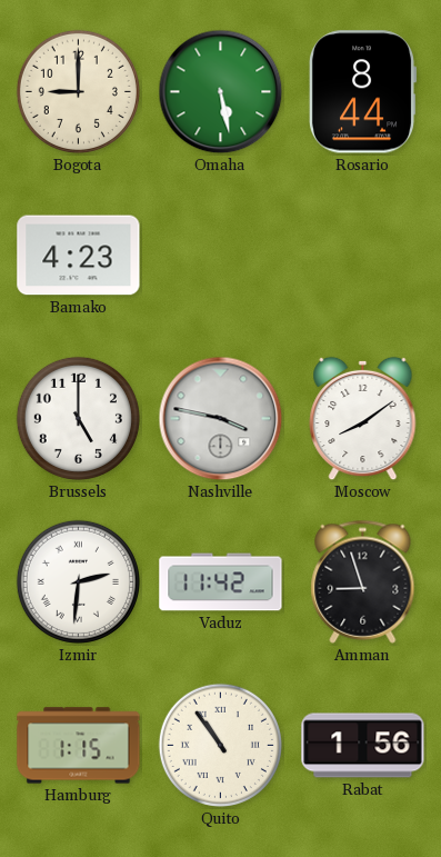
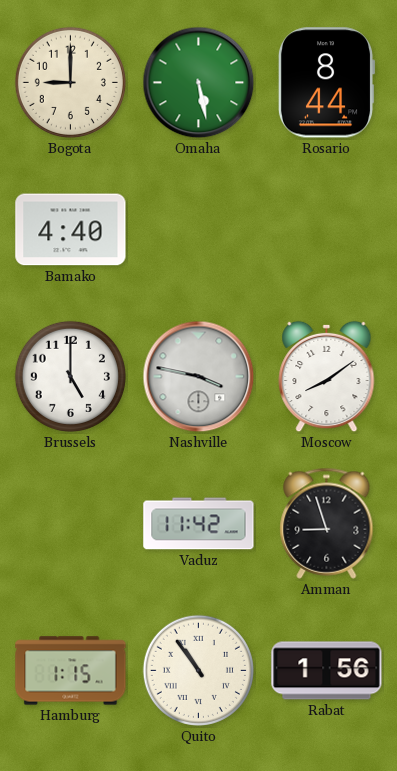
Bamako: 4:23 -> 4:40 (71, 230)
Izmir: 2:31 -> none (78, 581)
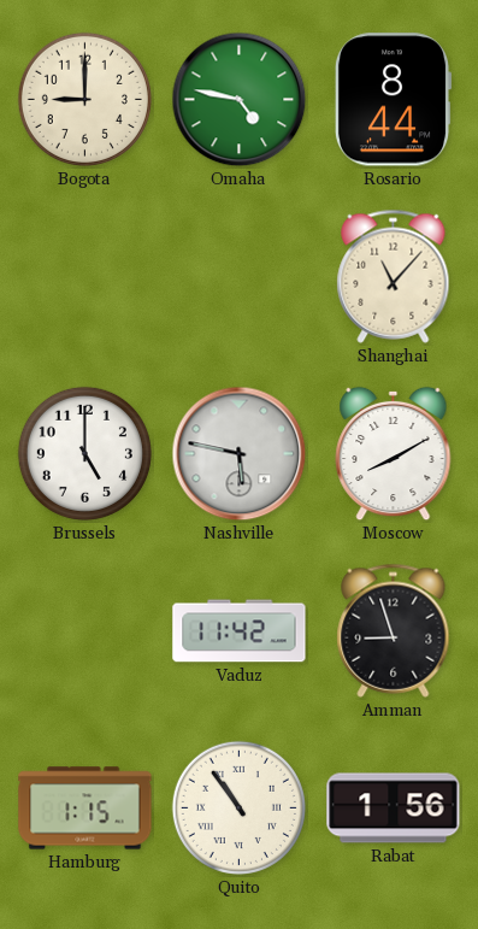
Omaha: 5:28 -> 4:47 (240, 100)
Bamako: 4:40 -> none (71, 230)
Shanghai: none -> 11:07 (394, 276)
Nashville: 3:47 -> 5:47 (240, 454)
Moscow: 8:09 -> 8:10 (394, 454)
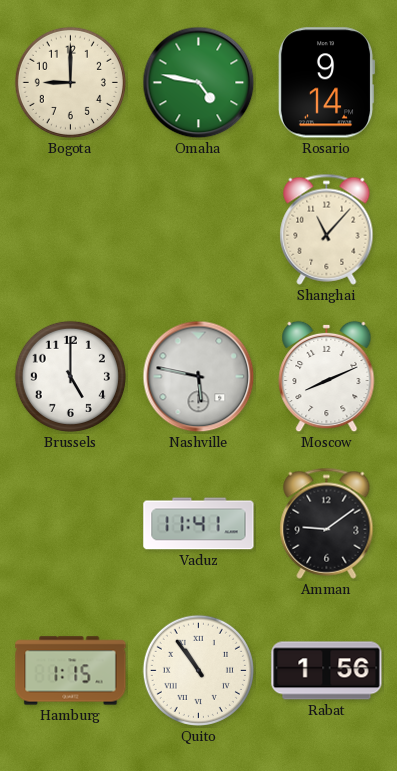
Rosario: 8:44 -> 9:14 (326, 83)
Moscow: 8:10 -> 8:11 (327, 377)
Vaduz: 11:42 -> 11:41 (199, 524)
Amman: 8:57 -> 9:09 (327, 523)
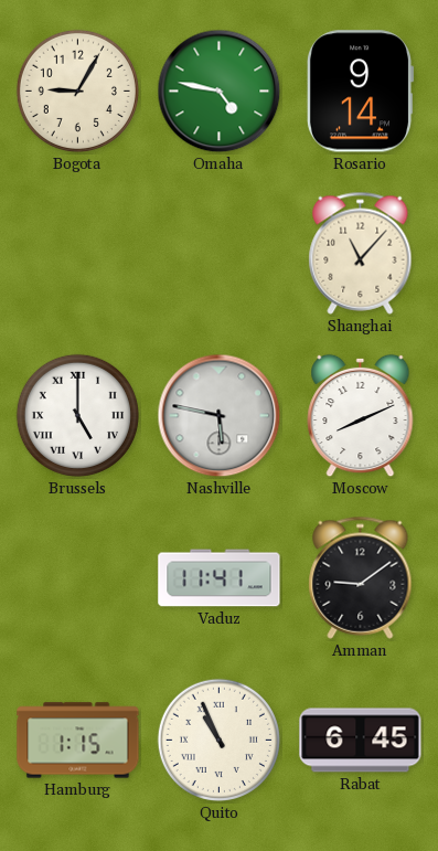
Bogota: 9:00 -> 9:05 (77, 91)
Brussels numerals: Arabic -> Roman (77, 415)
Quito: 10:54 -> 10:56 (218, 740)
Rabat: 1:56 -> 6:45 (361, 741)
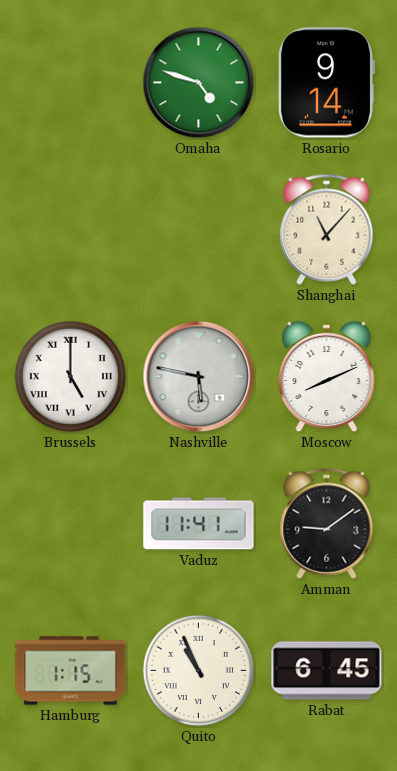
Bogota: 9:05 -> none (77, 91)
Omaha: 4:47 -> 4:48 (199, 83)
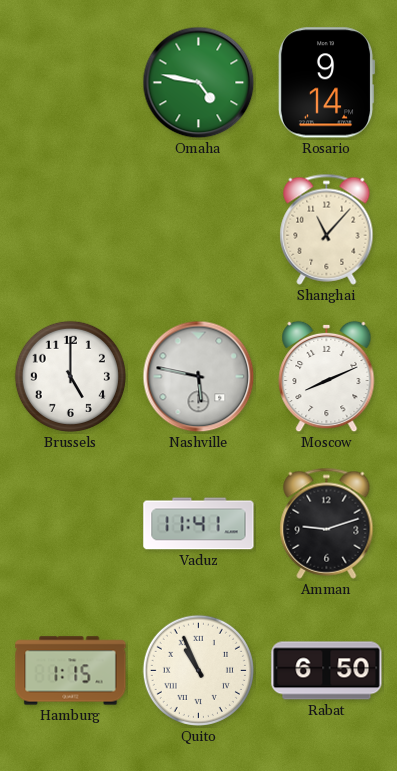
Omaha: 4:48 -> 4:47 (199, 83)
Brussels numerals: Roman -> Arabic (70, 376)
Amman: 9:09 -> 9:12 (327, 523)
Rabat: 6:45 -> 6:50 (327, 671)
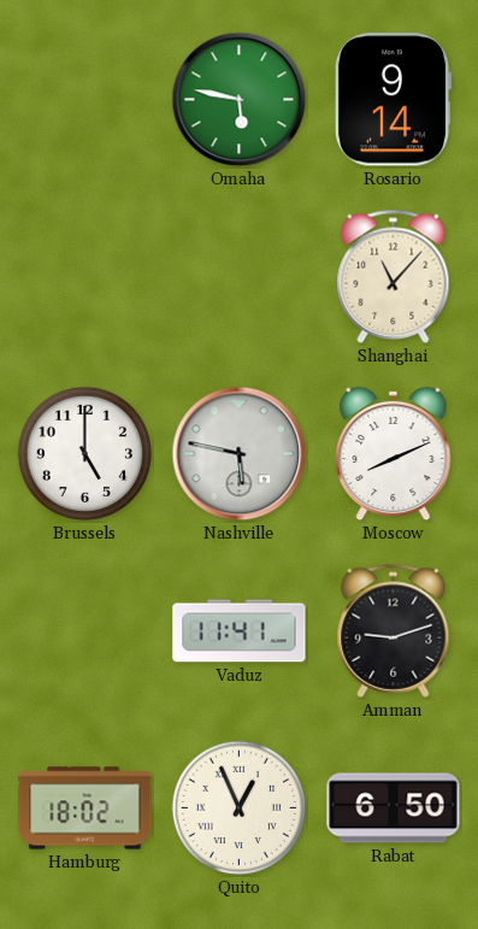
Omaha: 4:47 -> 5:47 (240, 100)
Hamburg: 1:15 -> 18:02 (85, 809)
Quito: 10:56 -> 12:56 (238, 807)
